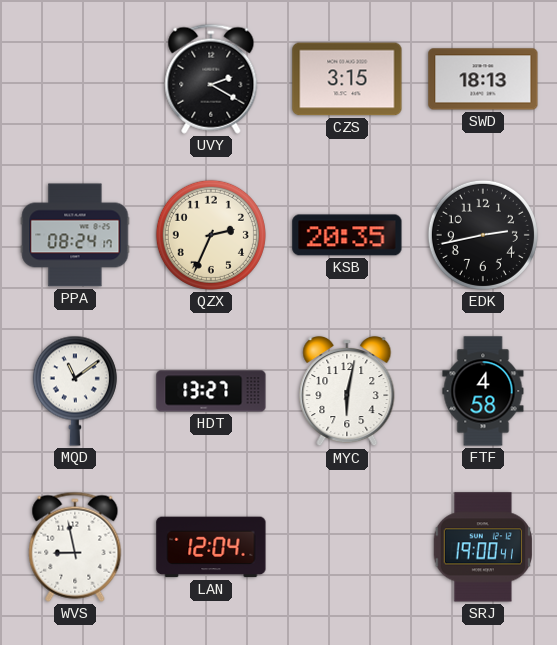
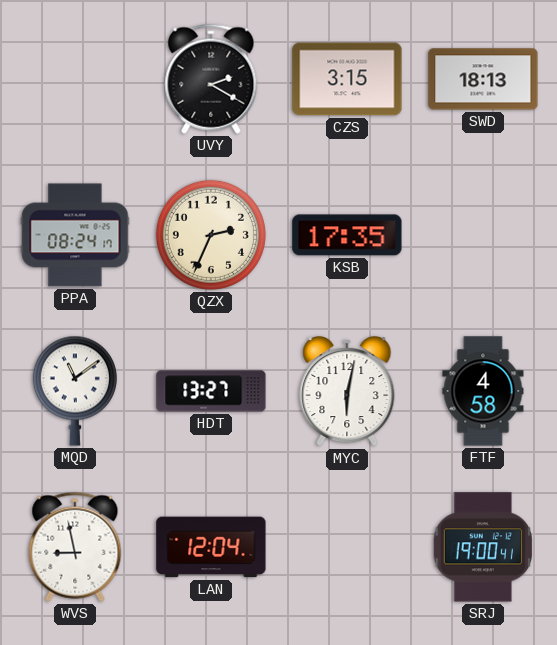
KSB: 20:35 -> 17:35 (347, 235)
EDK: 2:43 -> none (483, 235)
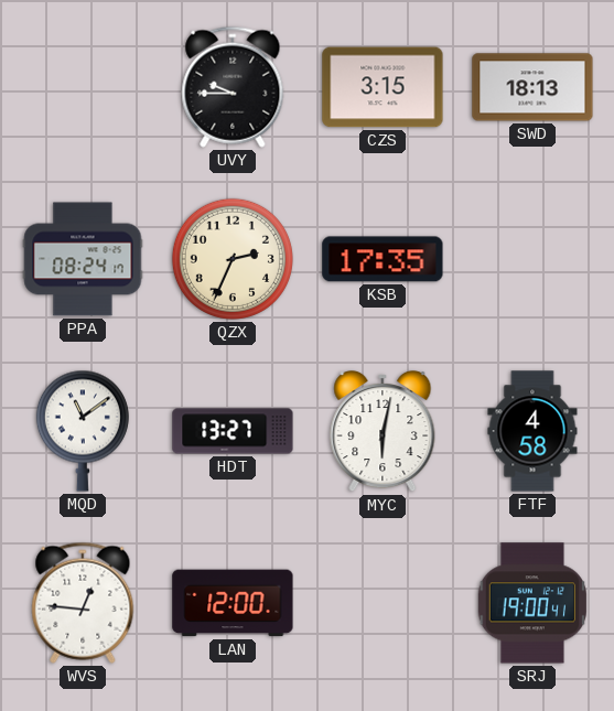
UVY: 2:20 -> 9:45 (233, 87)
WVS: 8:58 -> 12:46 (83, 603)
LAN: 12:04 -> 12:00 (233, 603)
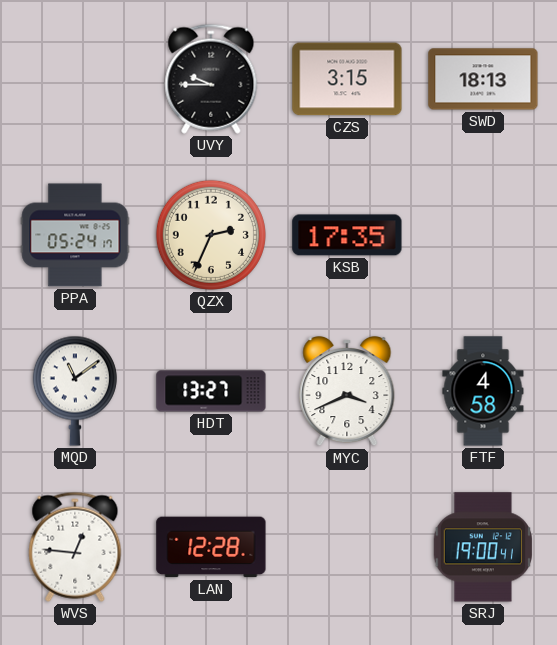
PPA: 08:24 -> 05:24 (75, 235)
MYC: 6:02 -> 3:41 (347, 392)
LAN: 12:00 -> 12:28 (211, 547)
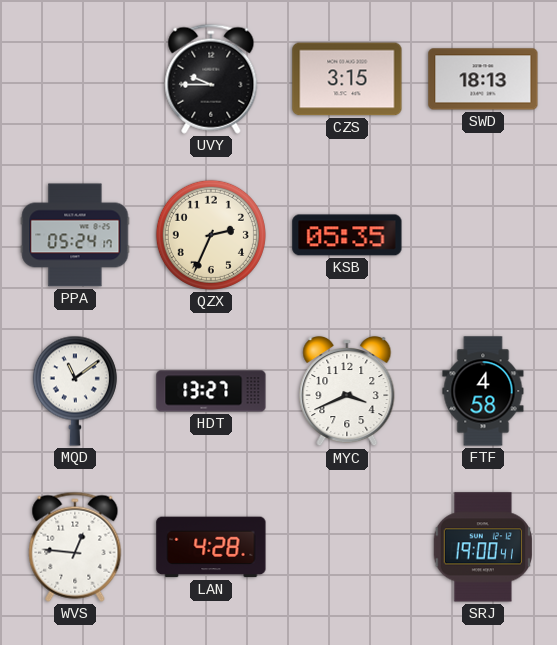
KSB: 17:35 -> 05:35 (347, 235)
LAN: 12:28 -> 4:28 (211, 547)
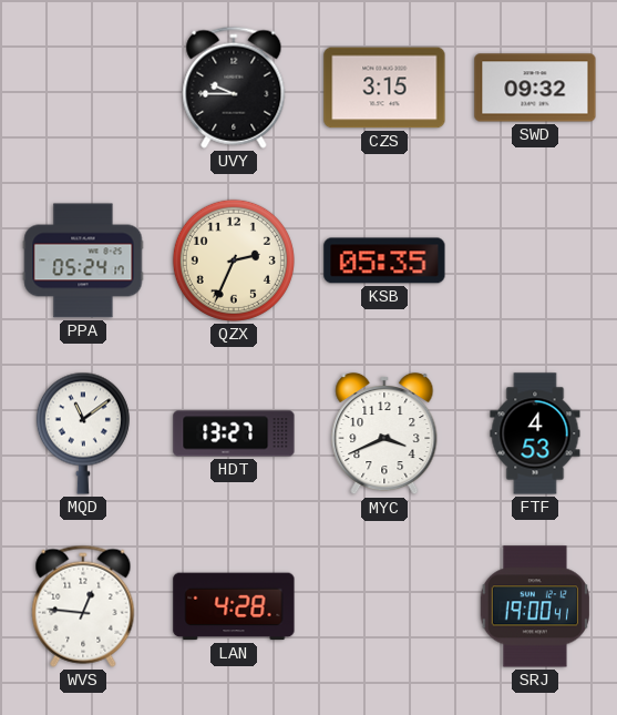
SWD: 18:13 -> 09:32 (535, 88)
FTF: 4:58 -> 4:53 (535, 433)
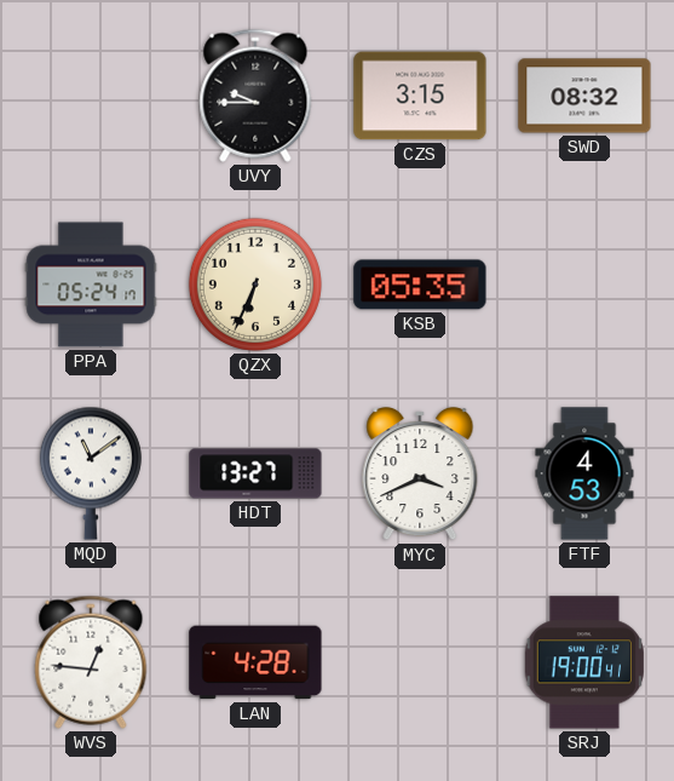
SWD: 09:32 -> 08:32 (584, 96)
QZX: 2:34 -> 6:34 (255, 285)
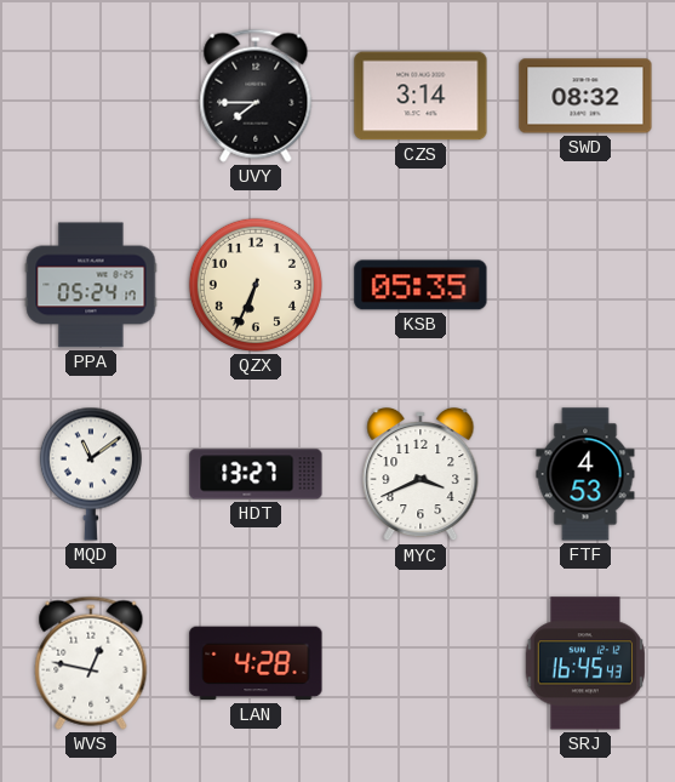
UVY: 9:45 -> 7:45 (256, 96)
CZS: 3:15 -> 3:14 (421, 96)
WVS: 12:46 -> 12:47 (91, 663)
SRJ: 19:00 -> 16:45 (585, 663)
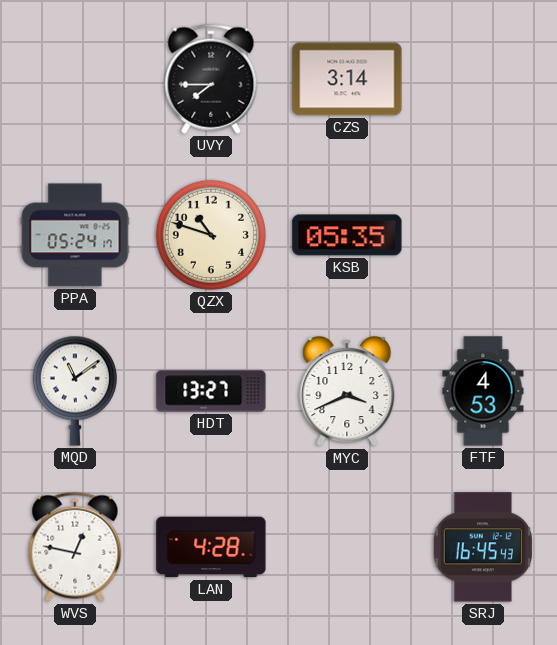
SWD: 08:32 -> none (585, 96)
QZX: 6:34 -> 10:48 (211, 235)
